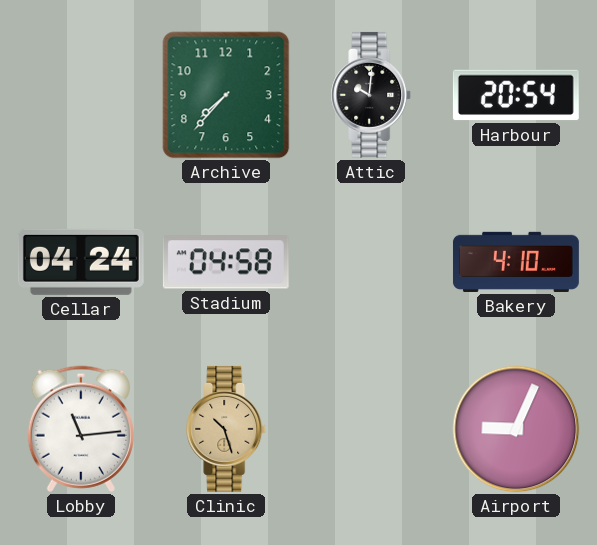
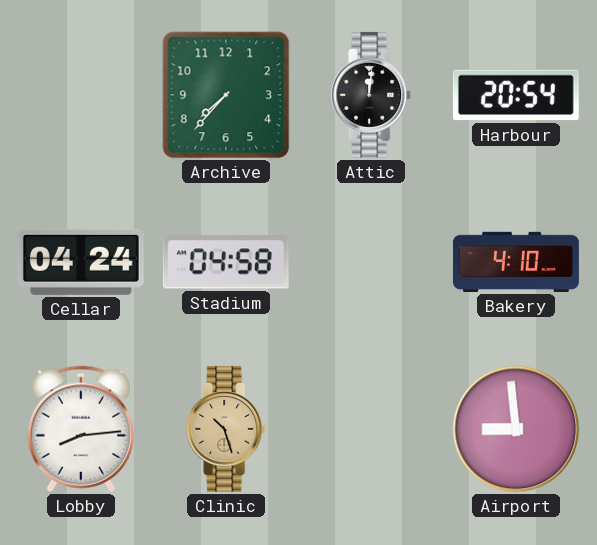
Attic: 10:01 -> 12:01 (372, 95)
Lobby: 11:14 -> 8:14 (81, 429)
Airport: 9:04 -> 8:59 (516, 429)
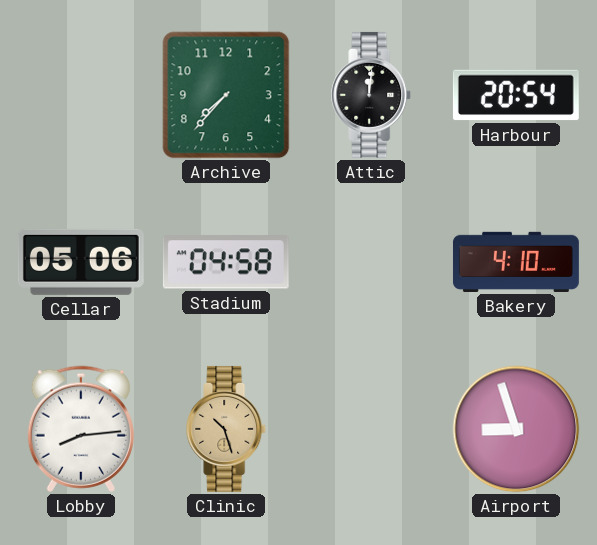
Cellar: 04:24 -> 05:06 (81, 262)
Airport: 8:59 -> 8:57 (516, 429)
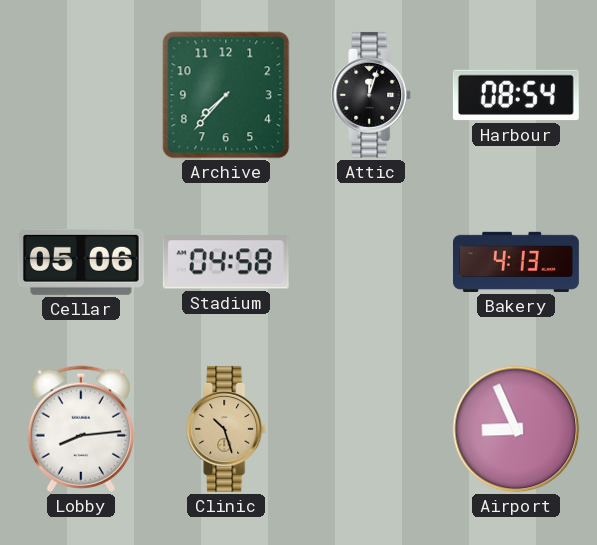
Attic: 12:01 -> 12:03 (372, 95)
Harbour: 20:54 -> 08:54 (516, 95)
Bakery: 4:10 -> 4:13 (516, 262)
Airport: 8:57 -> 8:56 (516, 429)
